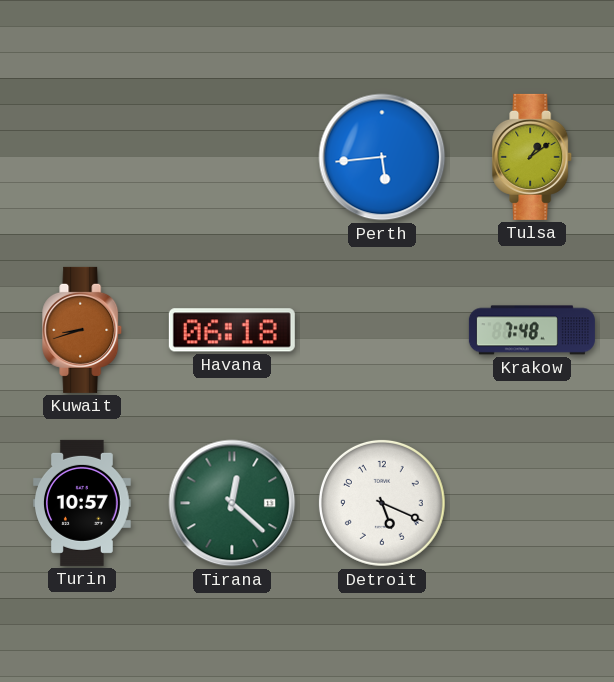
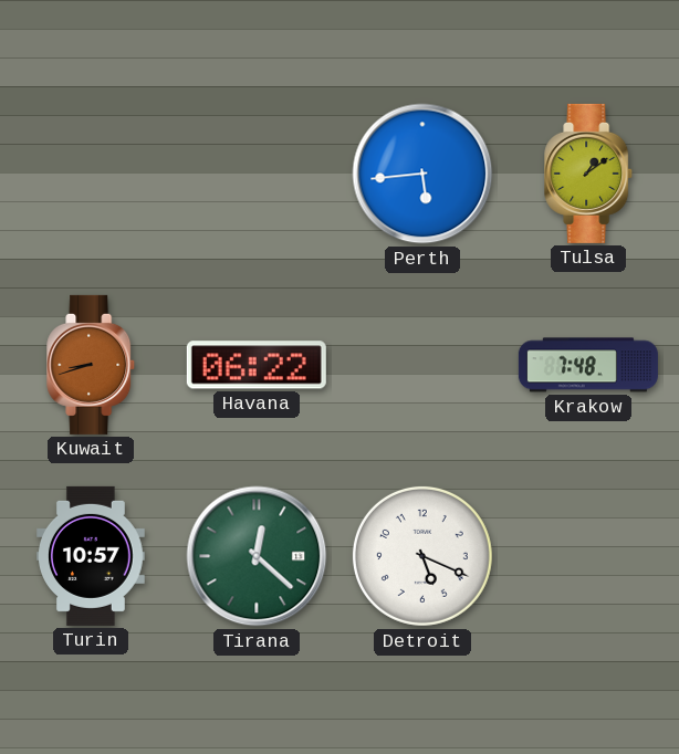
Havana: 06:18 -> 06:22 (257, 365)
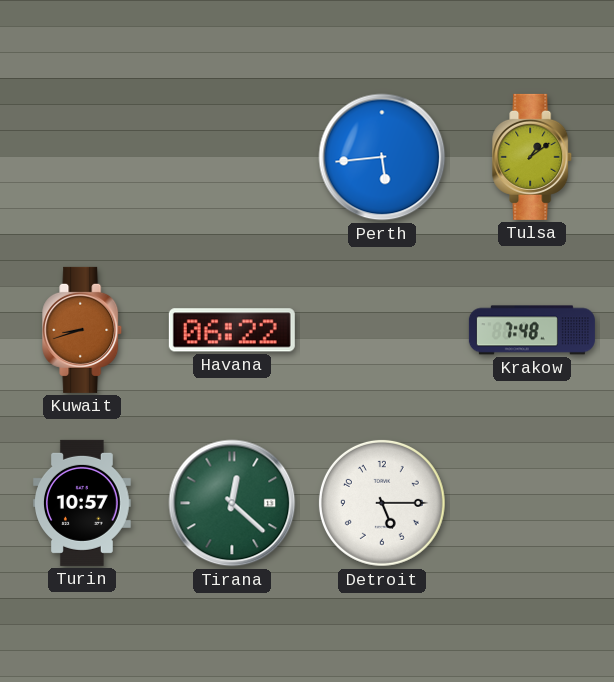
Detroit: 5:19 -> 5:15 (382, 503)
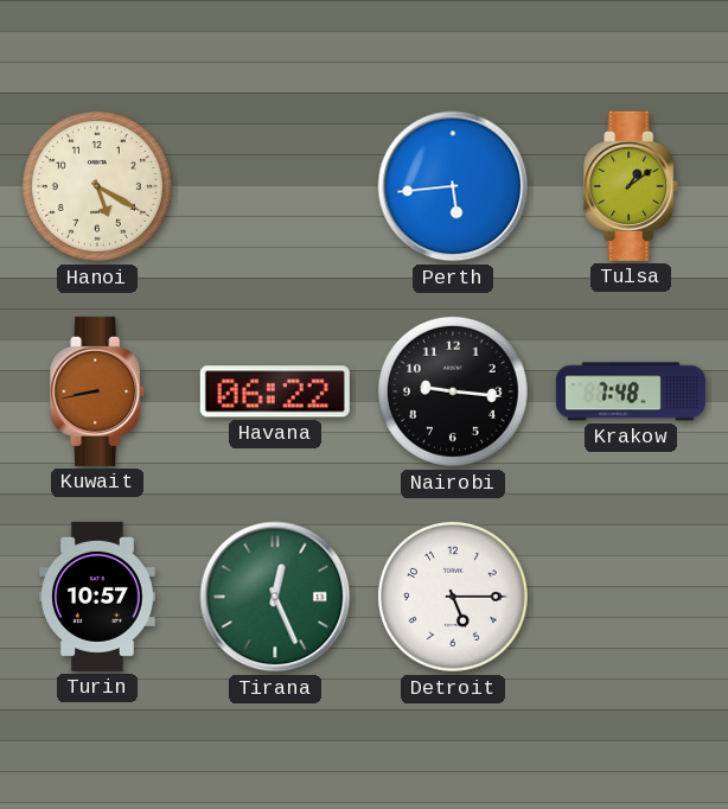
Hanoi: none -> 5:20 (97, 186)
Kuwait: 8:42 -> 8:43 (98, 391)
Nairobi: none -> 9:16 (453, 391)
Tirana: 12:22 -> 12:26 (275, 597)
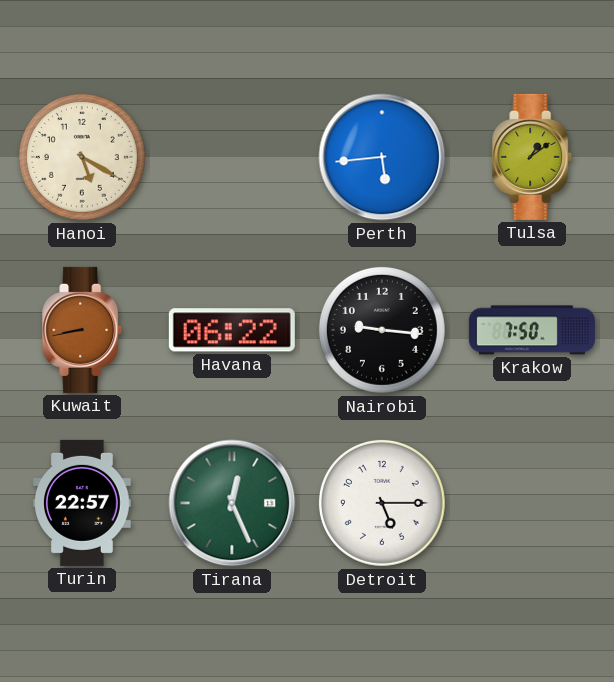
Krakow: 7:48 -> 7:50 (532, 330)
Turin: 10:57 -> 22:57 (83, 503)
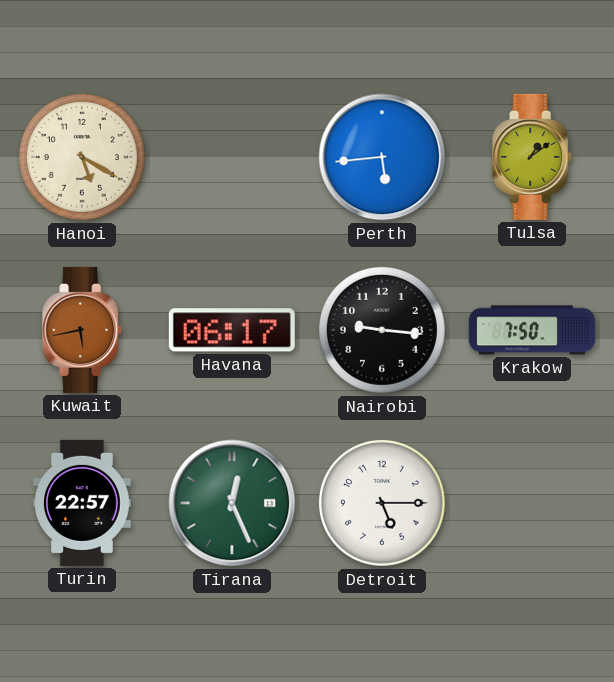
Kuwait: 8:43 -> 5:43 (83, 330)
Havana: 06:22 -> 06:17 (232, 330)
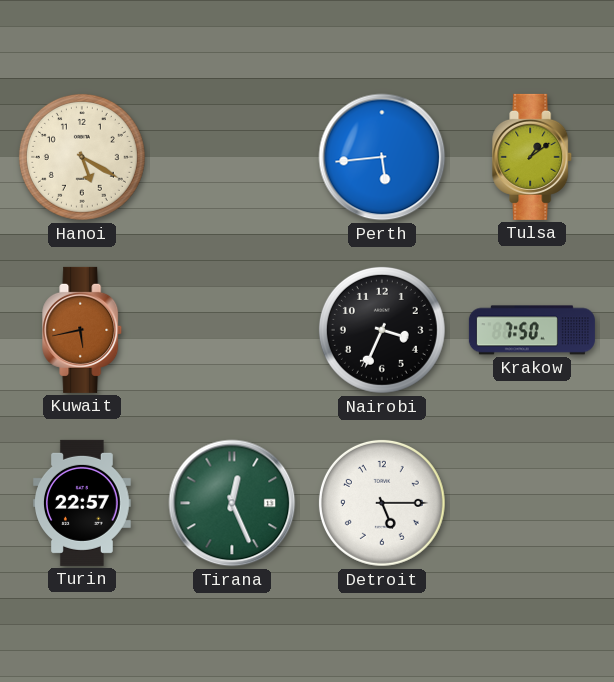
Havana: 06:17 -> none (232, 330)
Nairobi: 9:16 -> 3:34 (382, 330)
